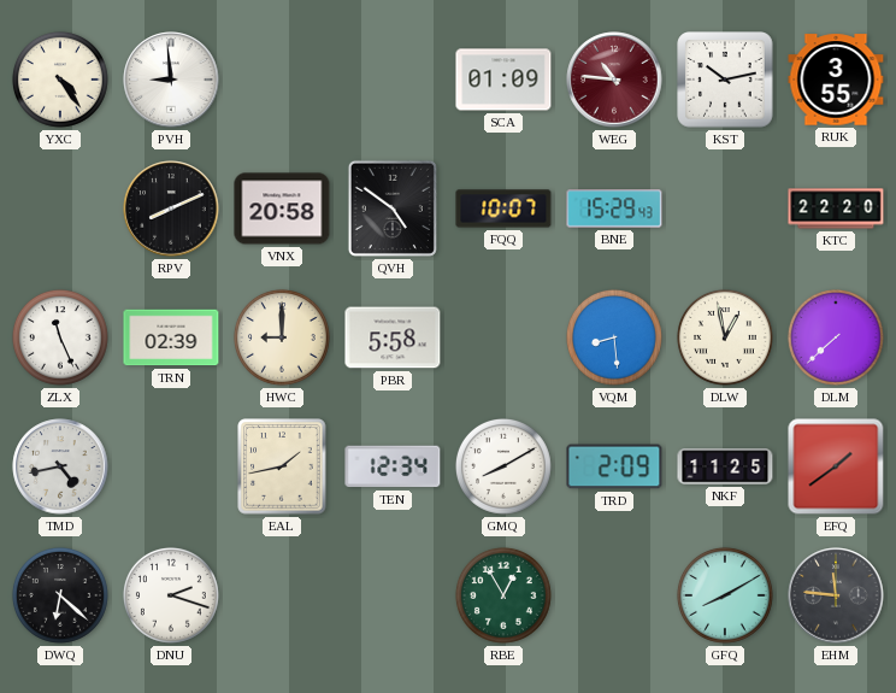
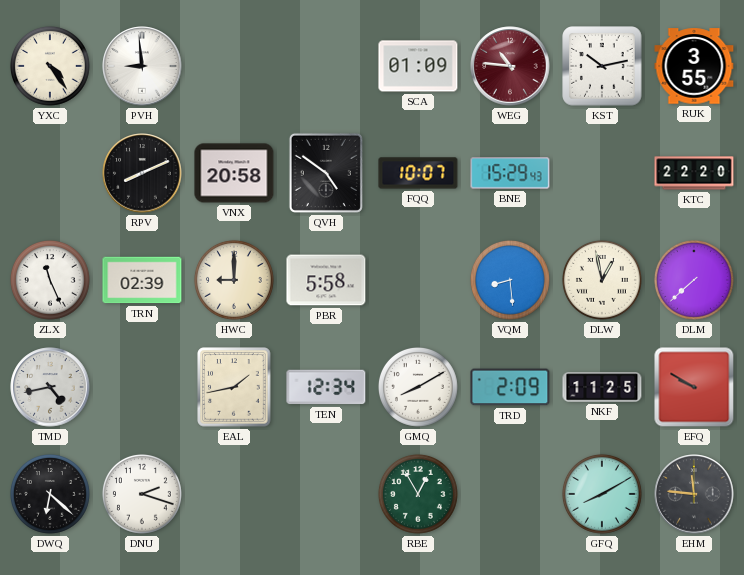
EFQ: 1:39 -> 9:50 (694, 387)
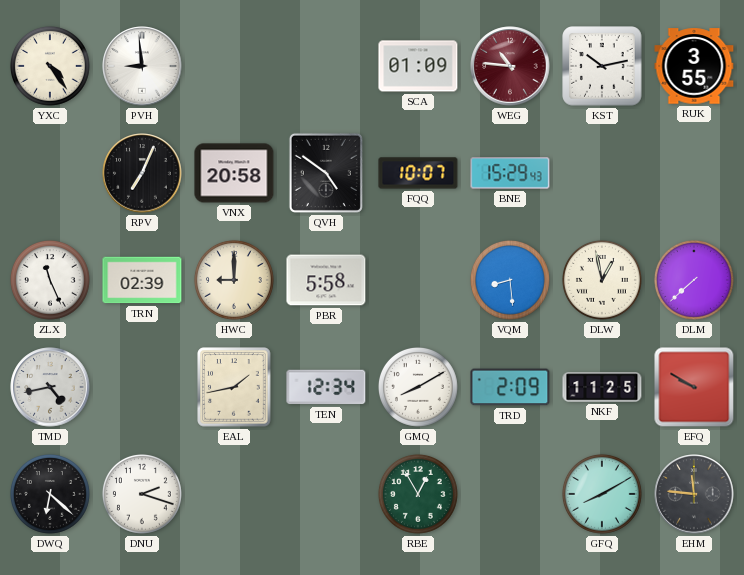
RPV: 8:11 -> 7:04 (142, 173)
KTC: 22:20 -> none (694, 173)
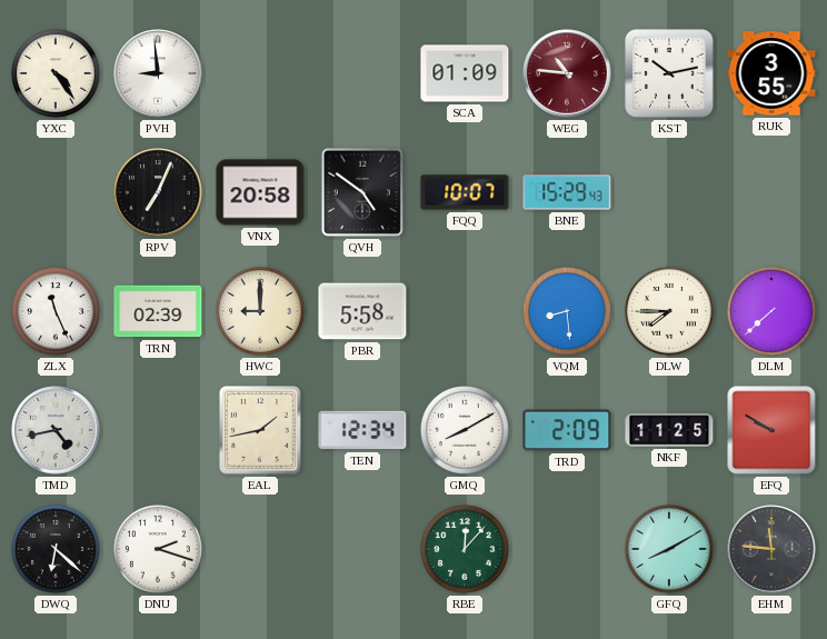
DLW: 12:58 -> 7:45 (669, 311)
RBE: 12:55 -> 12:07 (465, 549)
